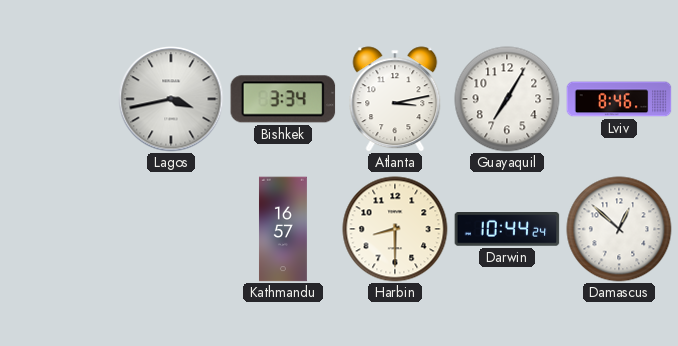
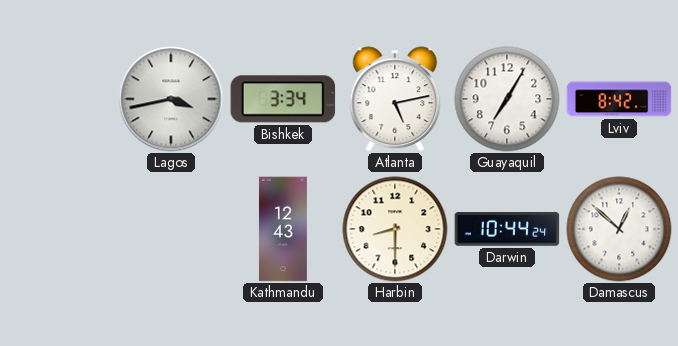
Atlanta: 3:13 -> 5:13 (395, 99)
Lviv: 8:46 -> 8:42 (619, 99)
Kathmandu: 16:57 -> 12:43 (283, 229)
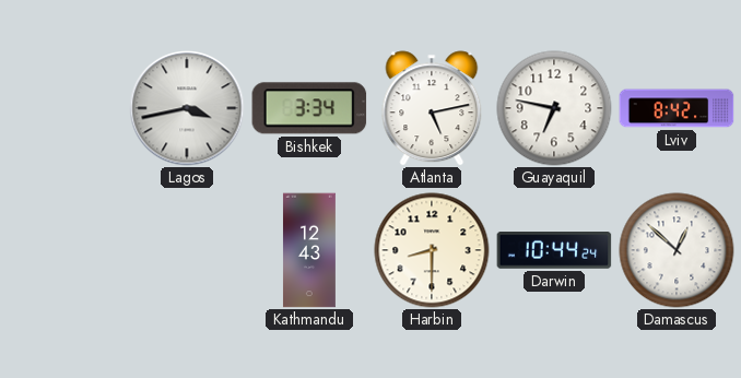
Guayaquil: 7:05 -> 6:47 (554, 108)
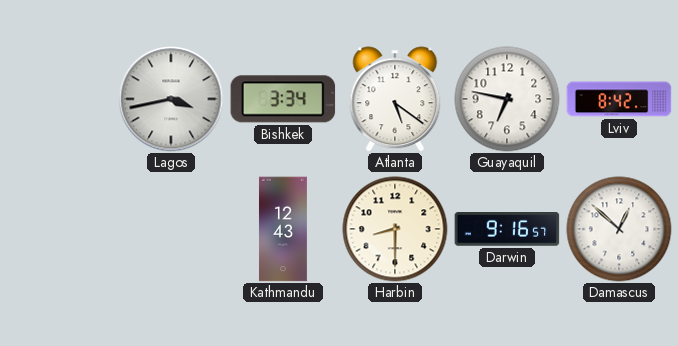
Atlanta: 5:13 -> 5:21 (395, 99)
Darwin: 10:44 -> 9:16 (507, 229)
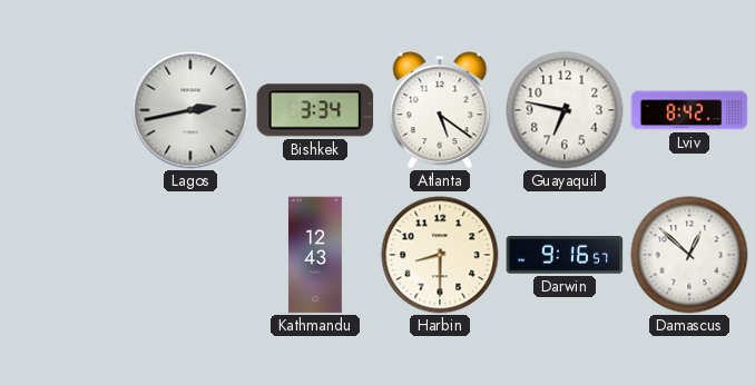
Lagos: 3:43 -> 2:43 (190, 110)
